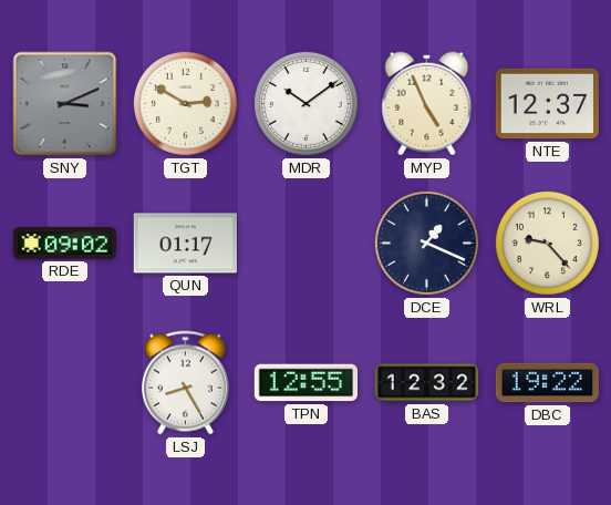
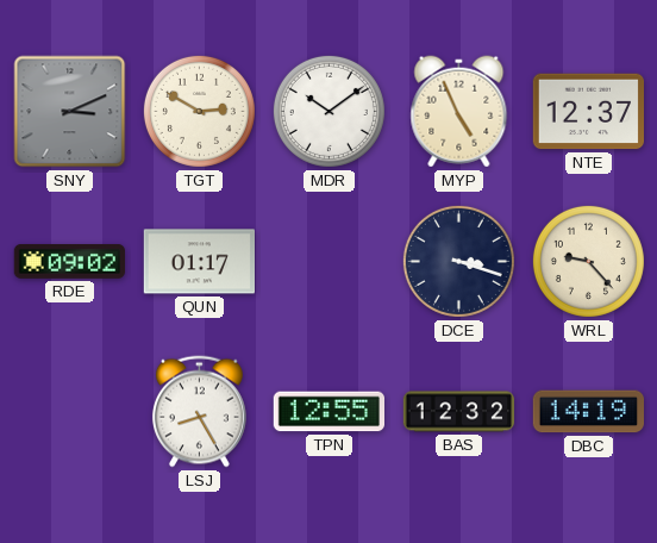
DCE: 1:19 -> 3:18 (458, 261)
DBC: 19:22 -> 14:19 (588, 412)
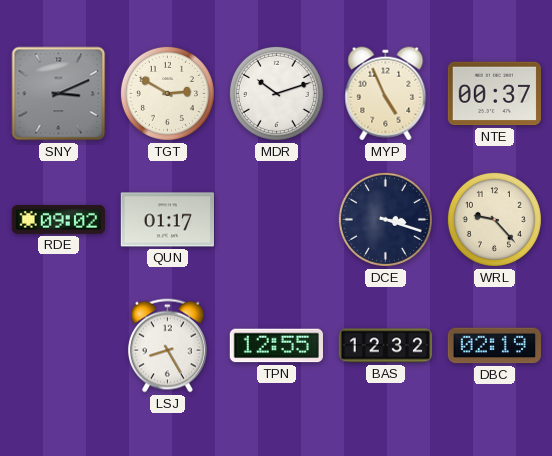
MDR: 10:09 -> 10:12 (276, 93)
NTE: 12:37 -> 00:37 (494, 94)
DBC: 14:19 -> 02:19 (494, 346)
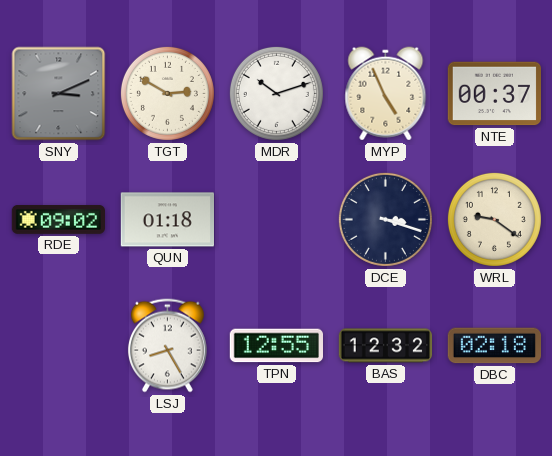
QUN: 01:17 -> 01:18 (167, 220)
WRL: 9:23 -> 9:21 (494, 219)
DBC: 02:19 -> 02:18 (494, 346)
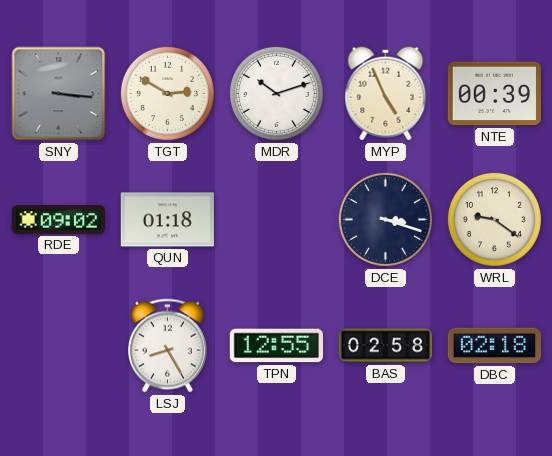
SNY: 3:11 -> 3:16 (59, 94)
NTE: 00:37 -> 00:39 (494, 94)
BAS: 12:32 -> 02:58 (386, 346)
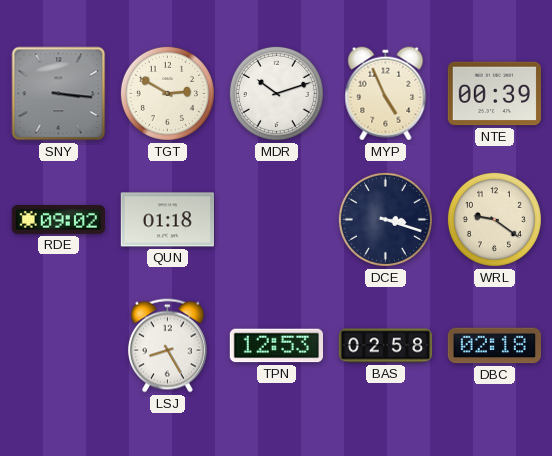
TPN: 12:55 -> 12:53 (276, 346)
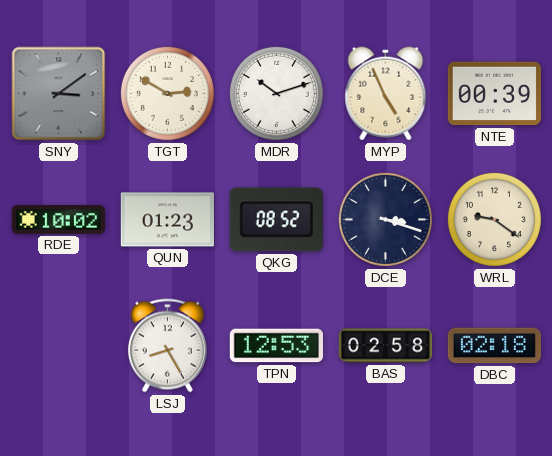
SNY: 3:16 -> 3:09 (59, 94)
RDE: 09:02 -> 10:02 (58, 220)
QUN: 01:18 -> 01:23 (167, 220)
QKG: none -> 08:52 (276, 220)
